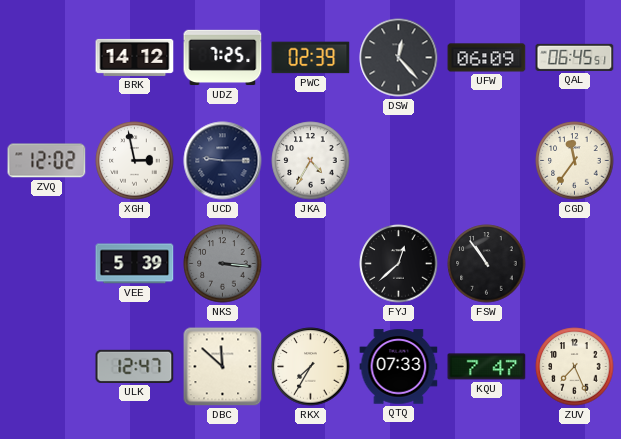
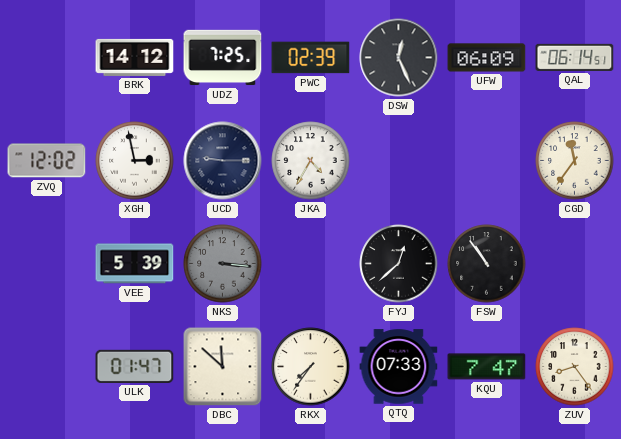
DSW: 12:23 -> 12:26 (399, 58)
QAL: 06:45 -> 06:14 (575, 57)
ULK: 12:47 -> 01:47 (135, 366)
RKX: 7:35 -> 7:36 (311, 367)
ZUV: 7:26 -> 8:24 (575, 367)
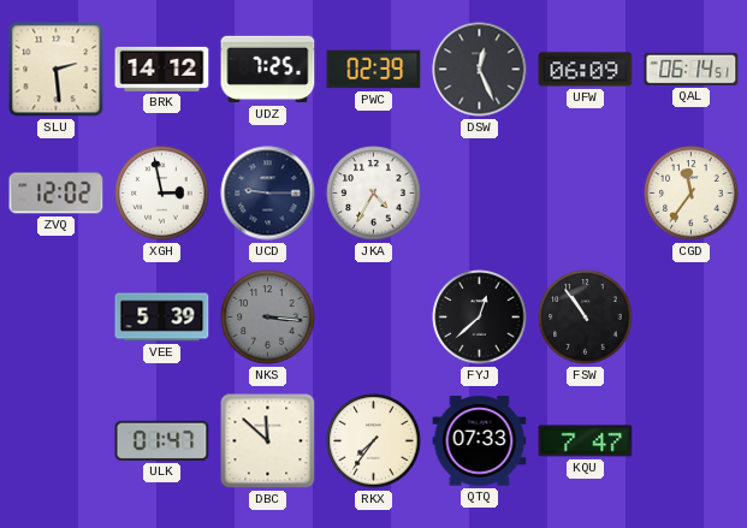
SLU: none -> 2:29 (57, 70)
ZUV: 8:24 -> none (575, 367)
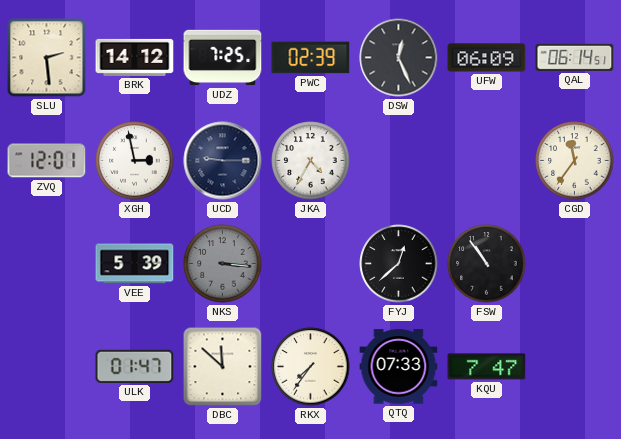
ZVQ: 12:02 -> 12:01 (47, 161)
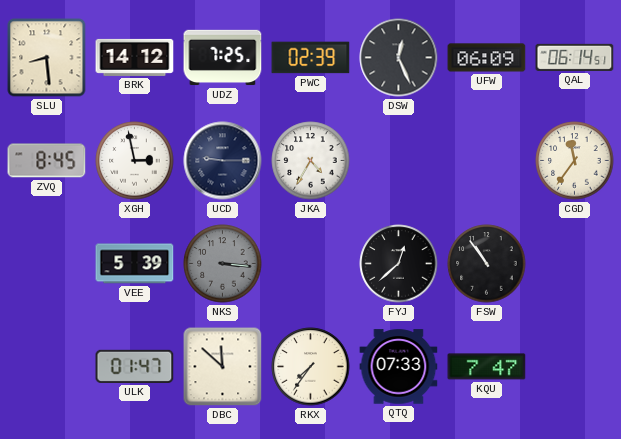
SLU: 2:29 -> 8:29 (47, 58)
ZVQ: 12:01 -> 8:45 (47, 161)
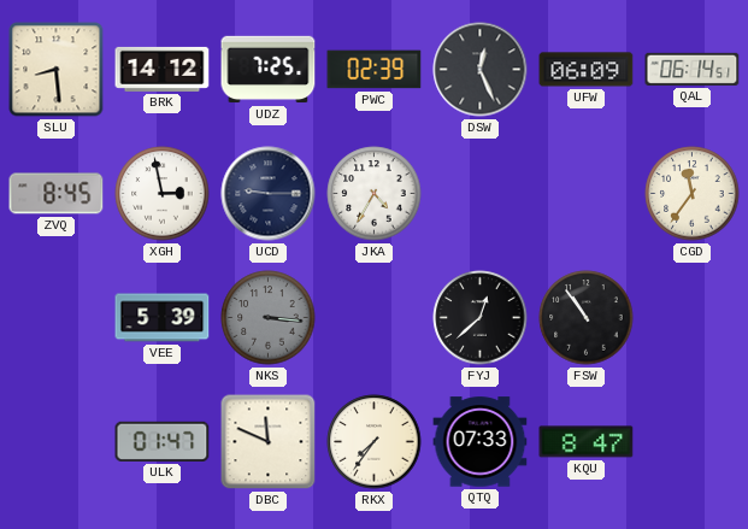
DBC: 11:52 -> 11:49 (269, 442)
KQU: 7:47 -> 8:47 (587, 442)
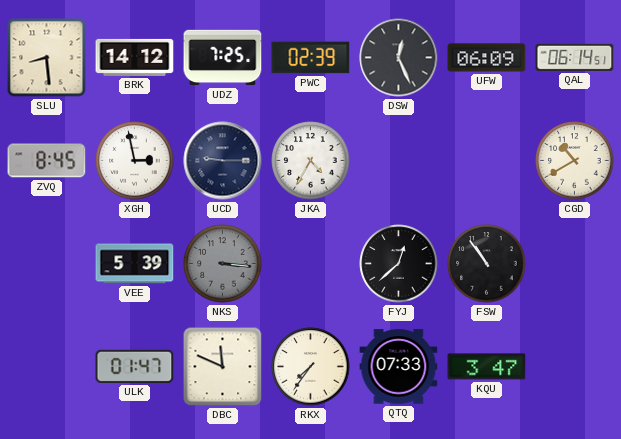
CGD: 11:36 -> 10:40 (575, 161)
KQU: 8:47 -> 3:47 (487, 367)
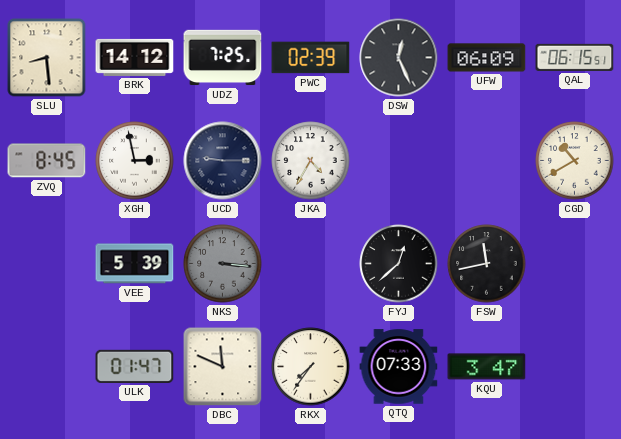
QAL: 06:14 -> 06:15 (575, 57)
FSW: 10:54 -> 11:43 (487, 264)
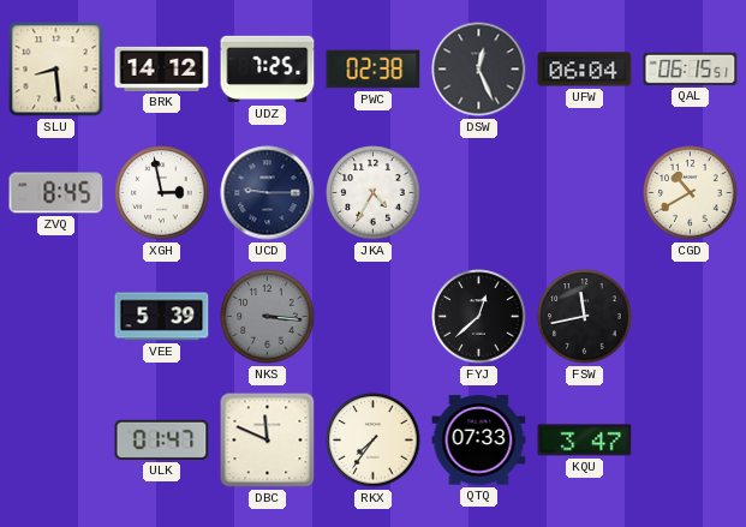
PWC: 02:39 -> 02:38 (374, 70)
UFW: 06:09 -> 06:04 (585, 70)
